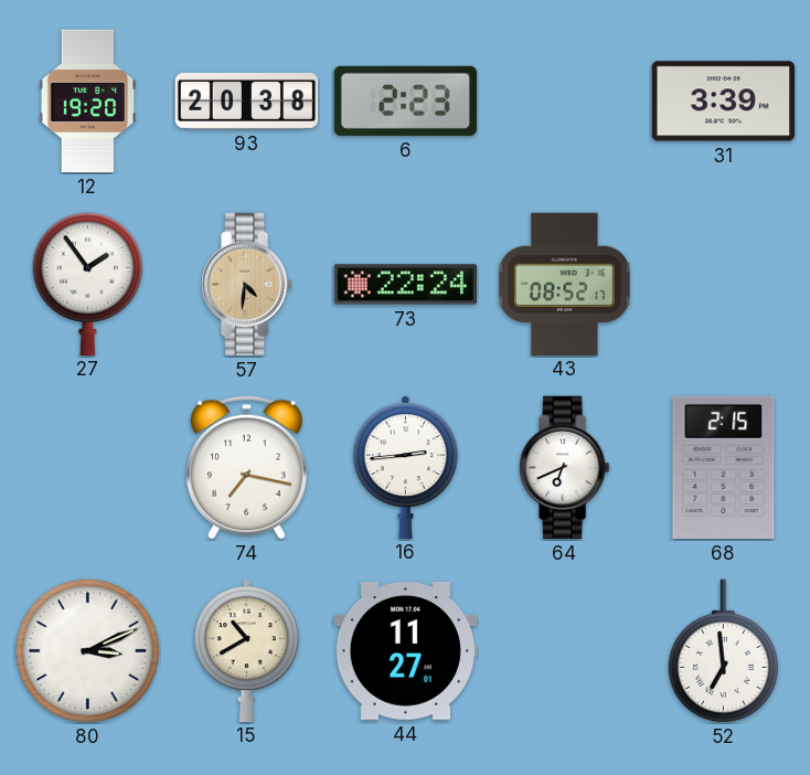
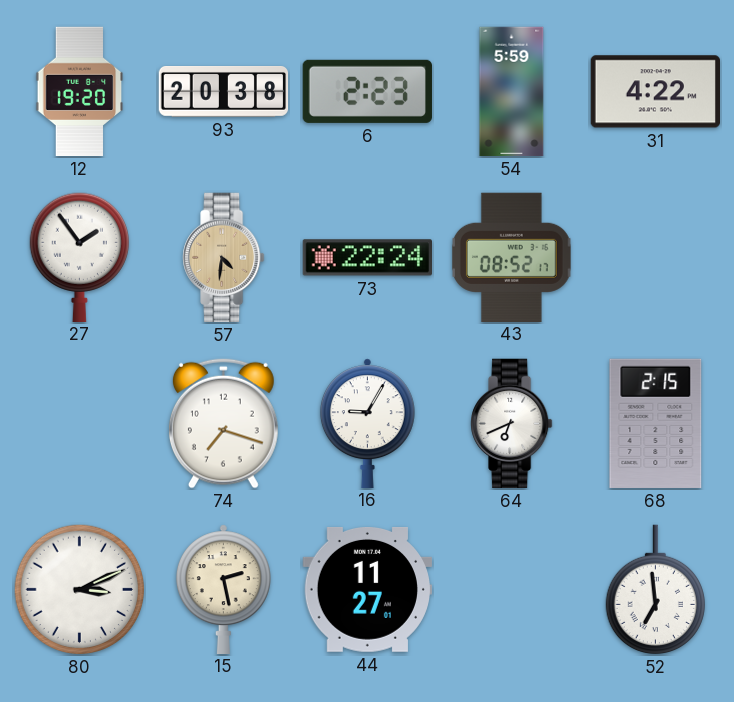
54: none -> 5:59 (512, 92)
31: 3:39 -> 4:22 (655, 92)
74: 7:17 -> 7:18 (223, 423)
16: 2:44 -> 9:05 (367, 423)
15: 10:40 -> 2:28 (223, 589)
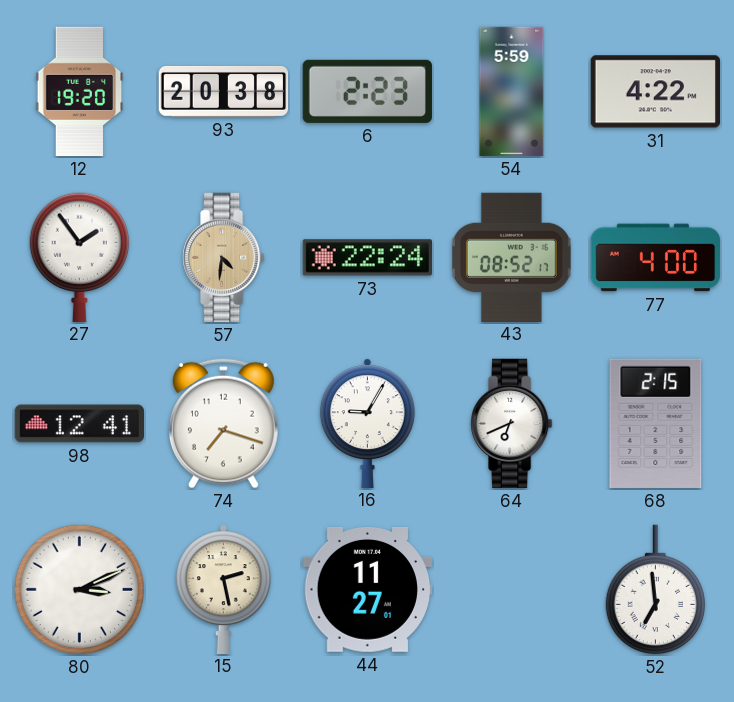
77: none -> 4:00 (656, 258)
98: none -> 12:41 (79, 424)
